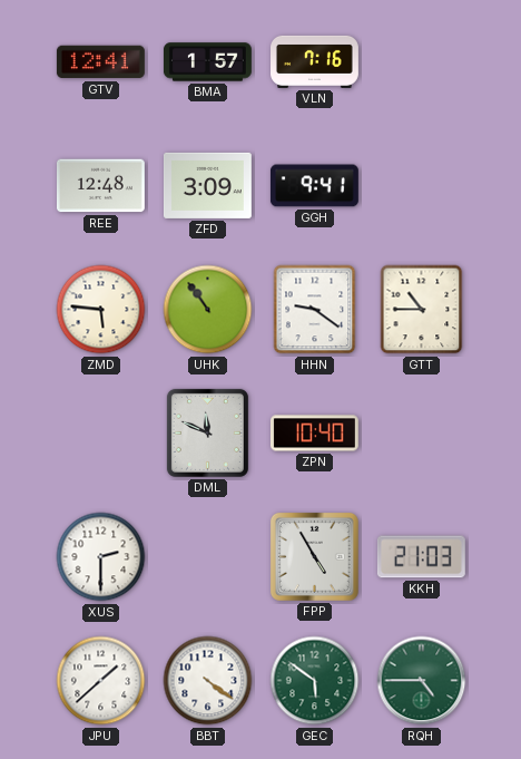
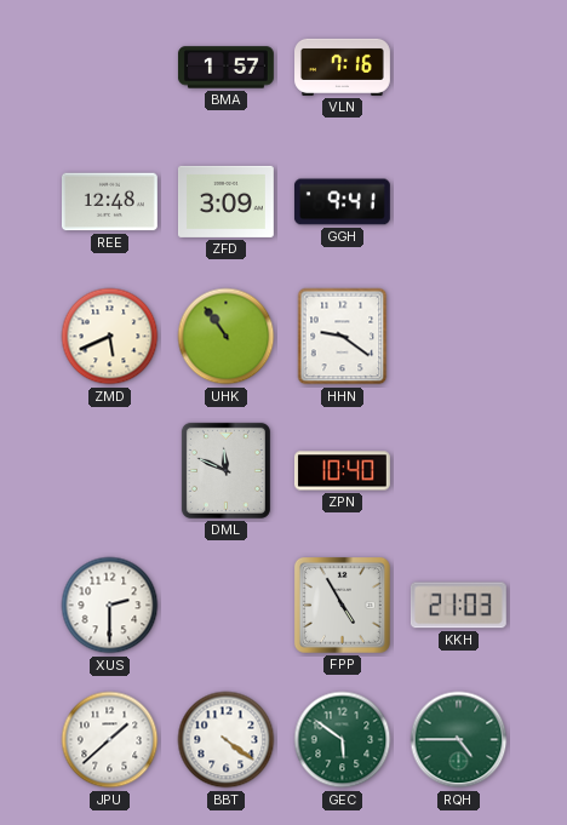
GTV: 12:41 -> none (100, 62)
ZMD: 5:46 -> 5:41 (110, 337)
GTT: 10:45 -> none (422, 310)
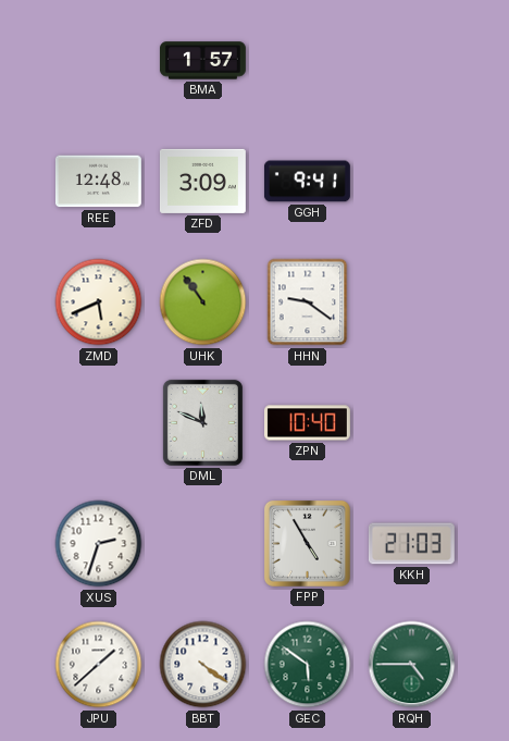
VLN: 7:16 -> none (343, 67)
XUS: 2:30 -> 2:33 (99, 544)
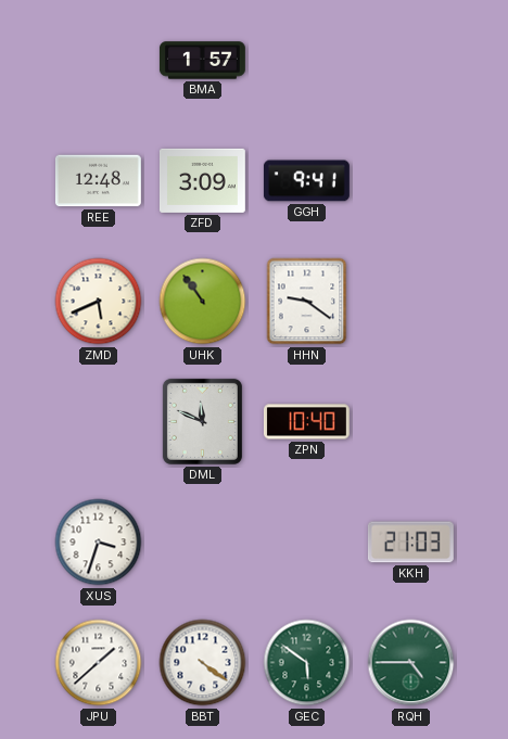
XUS: 2:33 -> 3:33 (99, 543)
FPP: 4:55 -> none (307, 543)
